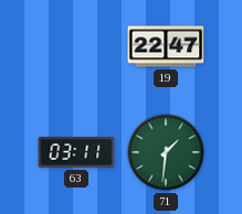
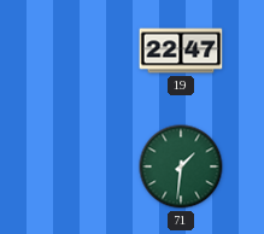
63: 03:11 -> none (76, 152)
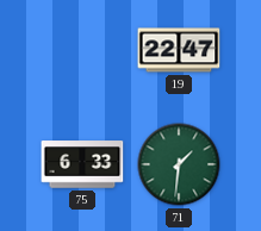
75: none -> 6:33 (82, 164)
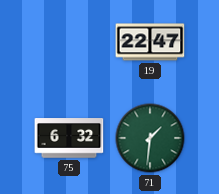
75: 6:33 -> 6:32 (69, 138)
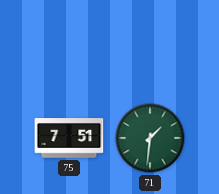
19: 22:47 -> none (150, 42)
75: 6:32 -> 7:51 (69, 138)
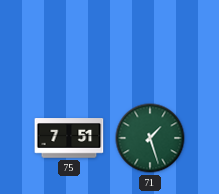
71: 1:31 -> 1:27 (150, 138)
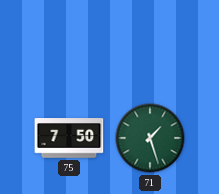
75: 7:51 -> 7:50 (69, 138)
